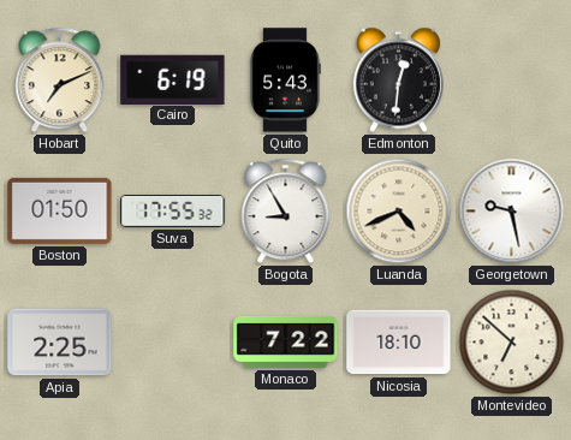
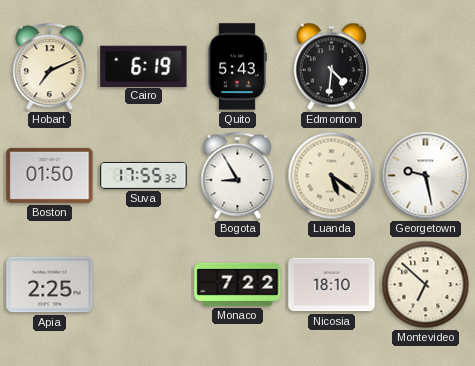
Edmonton: 12:31 -> 4:31 (331, 67)
Luanda: 4:41 -> 5:21 (332, 176)
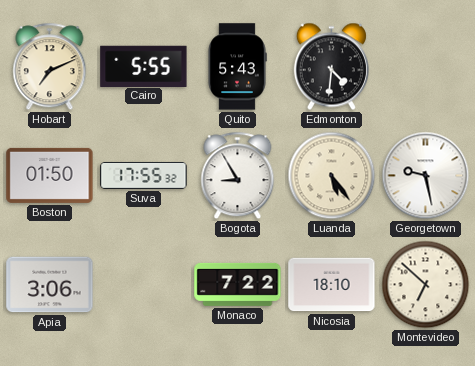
Cairo: 6:19 -> 5:55 (144, 66)
Luanda: 5:21 -> 5:24 (332, 176)
Apia: 2:25 -> 3:06 (50, 285)
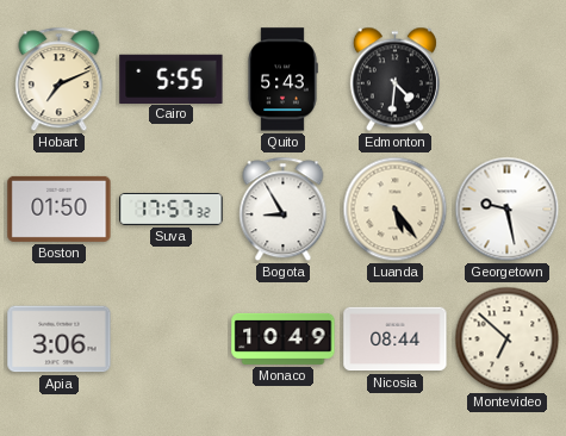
Suva: 17:55 -> 17:57 (172, 210)
Monaco: 7:22 -> 10:49 (284, 338)
Nicosia: 18:10 -> 08:44 (396, 340)
